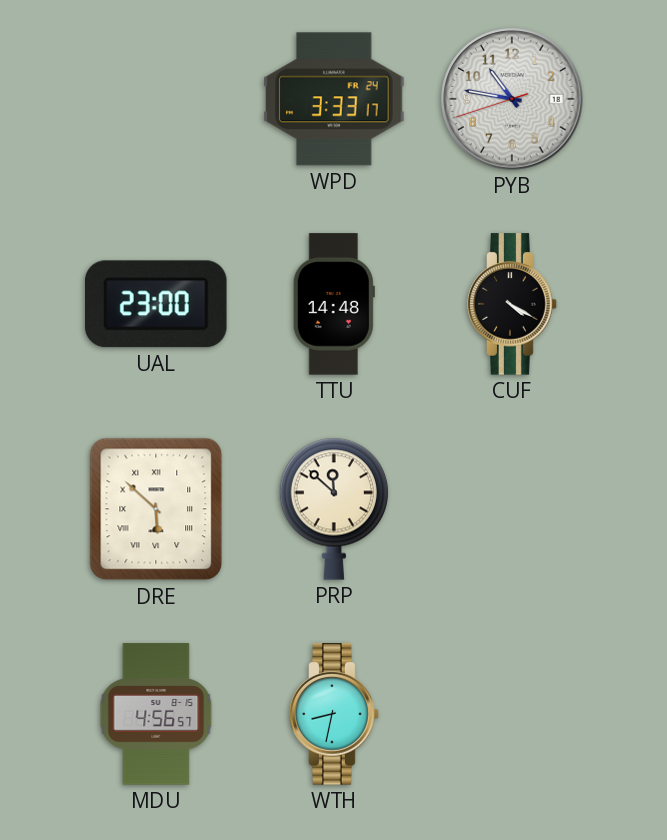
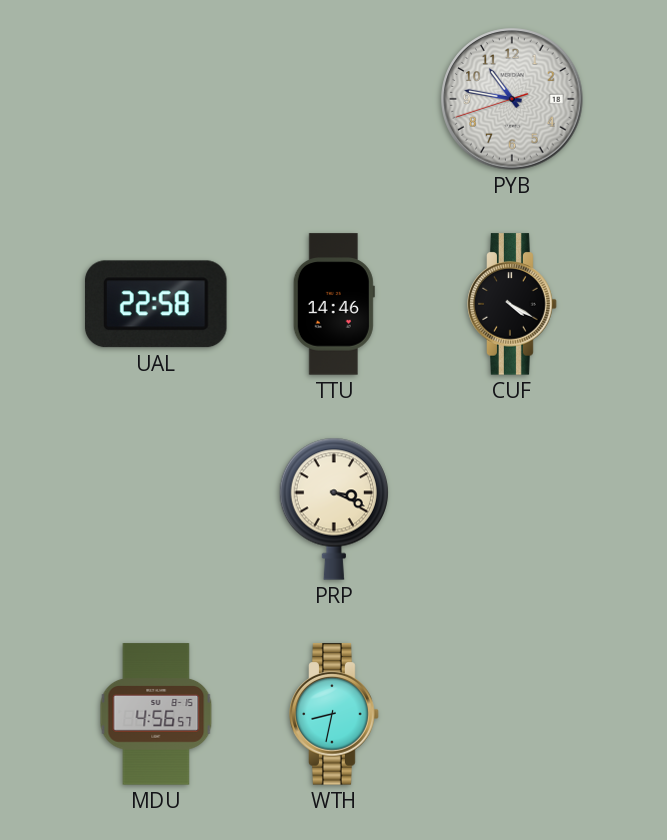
WPD: 3:33 -> none (334, 99)
UAL: 23:00 -> 22:58 (156, 304)
TTU: 14:48 -> 14:46 (334, 304)
DRE: 5:52 -> none (156, 509)
PRP: 11:52 -> 3:19 (334, 509)
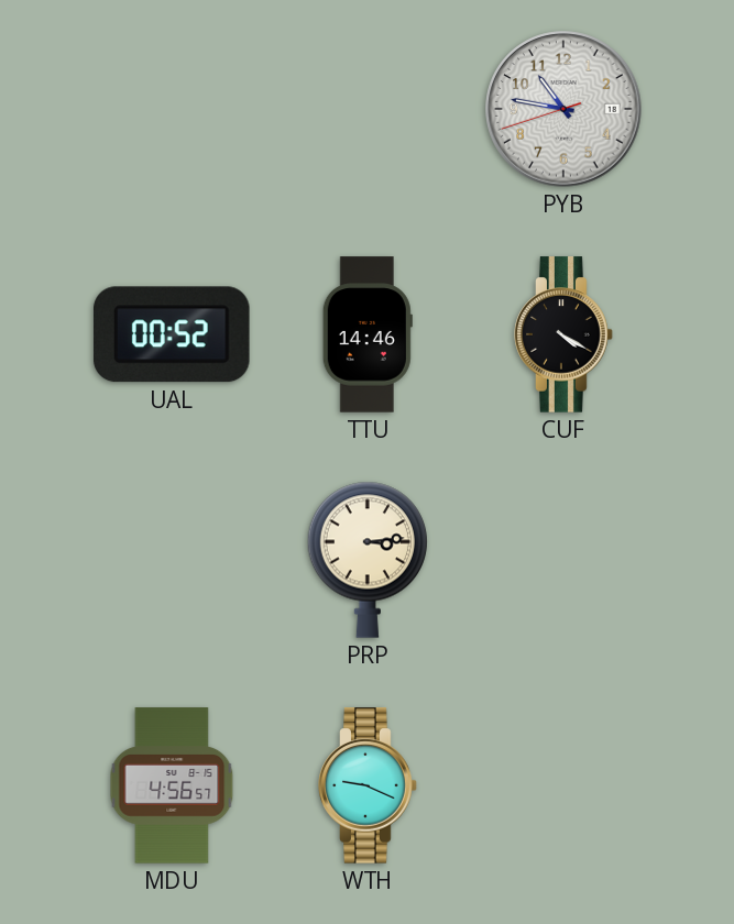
UAL: 22:58 -> 00:52 (172, 334)
PRP: 3:19 -> 3:14 (368, 560)
WTH: 8:32 -> 9:19 (368, 785)
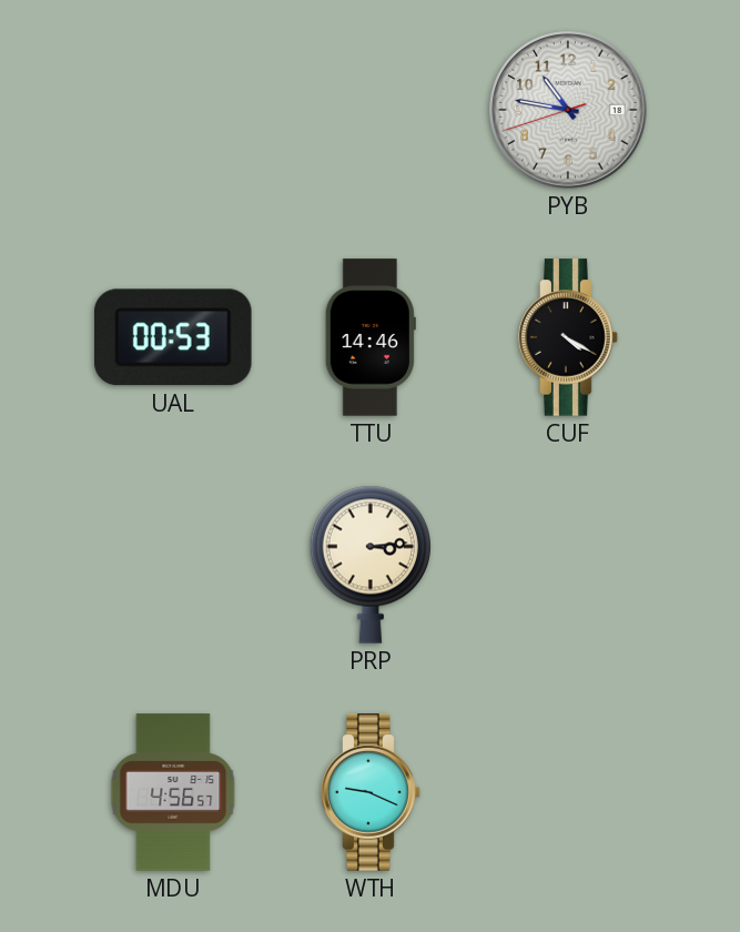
UAL: 00:52 -> 00:53 (173, 337)
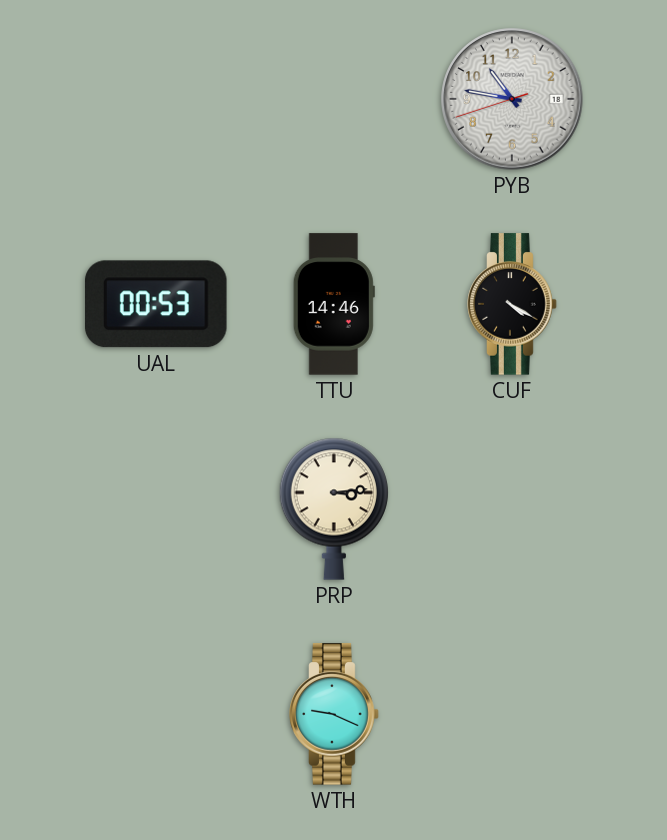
MDU: 4:56 -> none (173, 792)
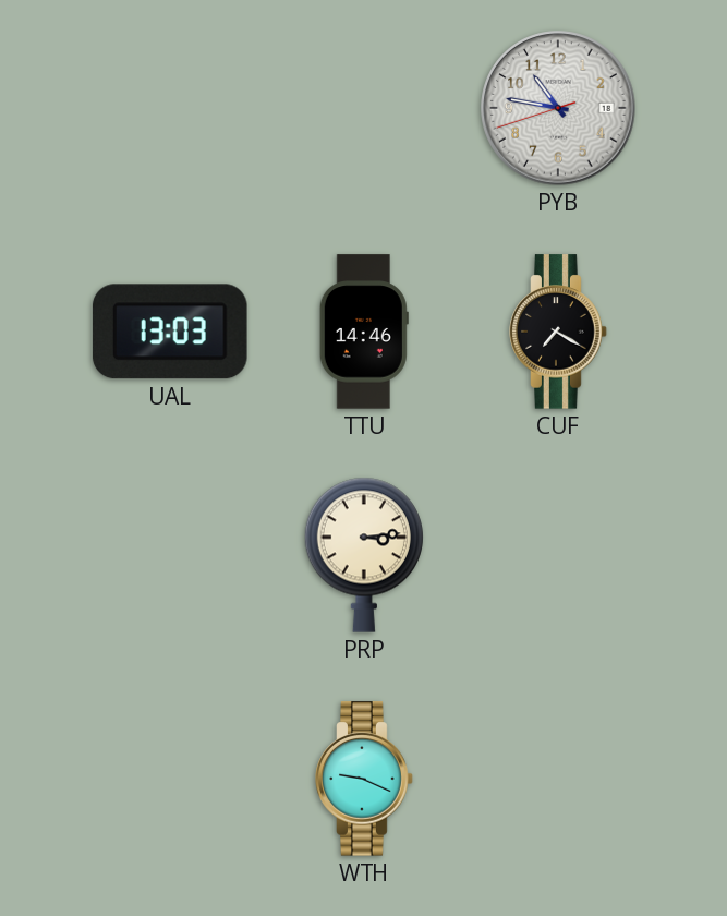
UAL: 00:53 -> 13:03 (170, 332)
CUF: 4:20 -> 7:20 (558, 332)
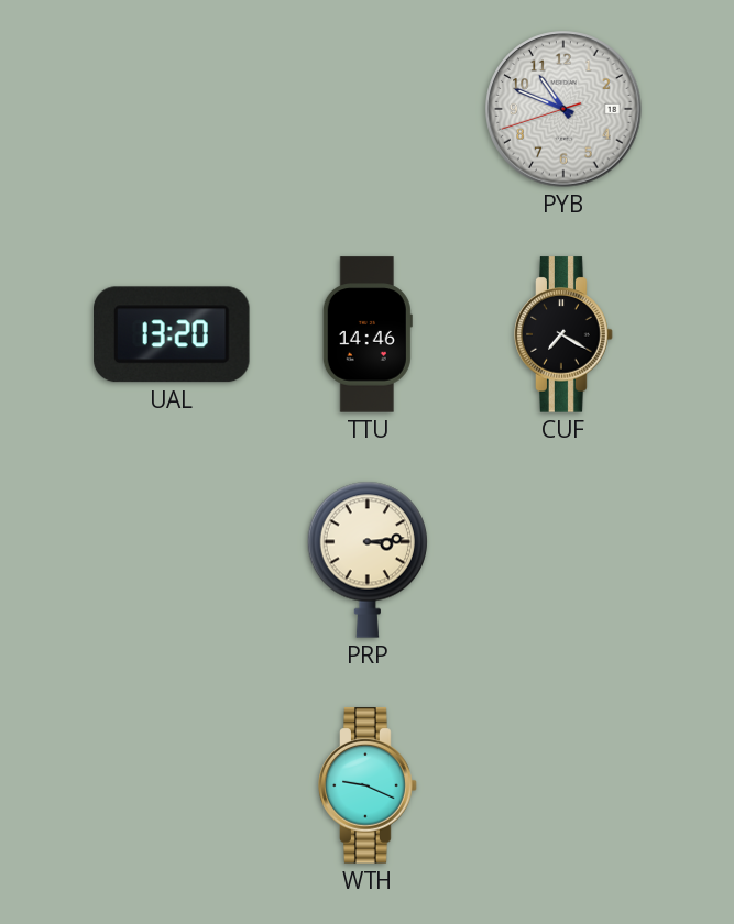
PYB: 10:46 -> 10:48 (563, 109)
UAL: 13:03 -> 13:20 (172, 334)
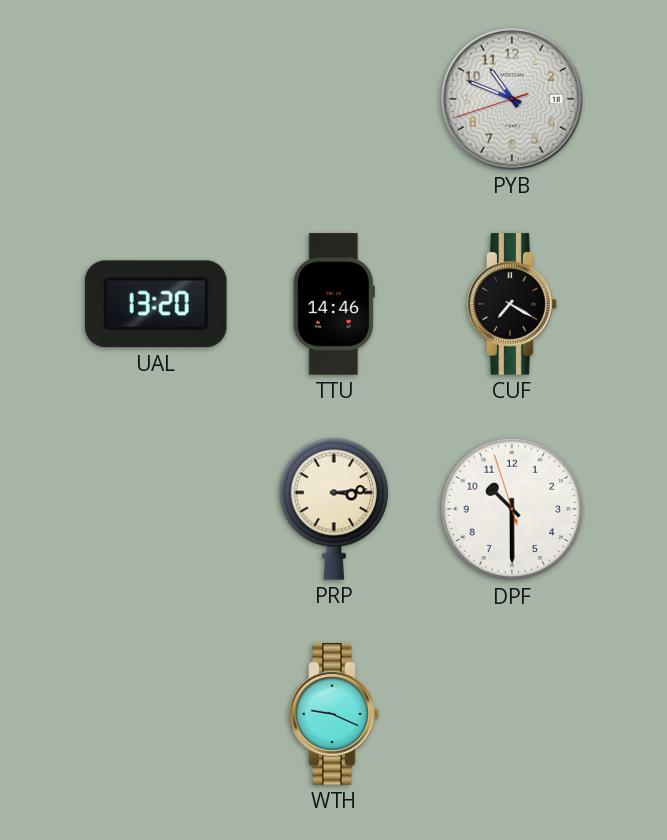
DPF: none -> 10:29 (512, 509)
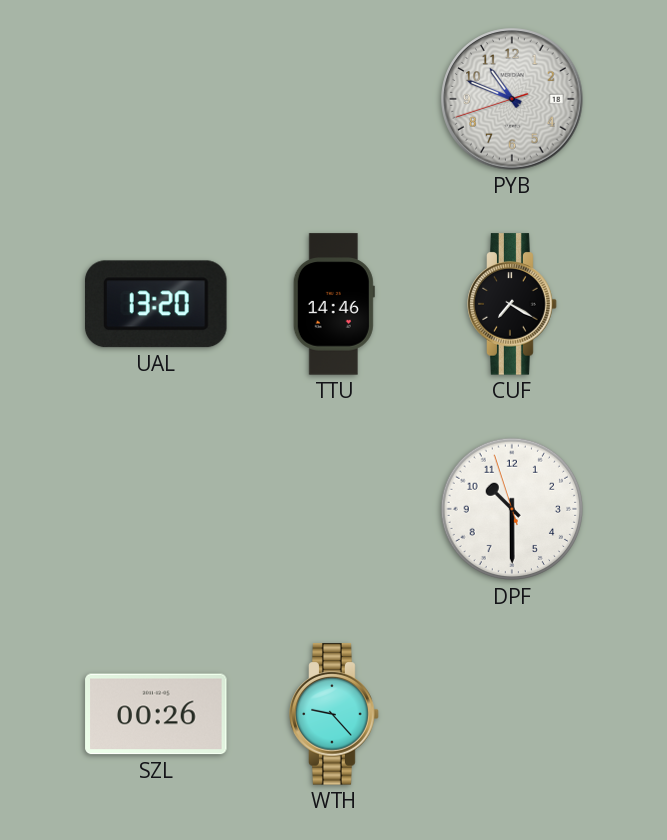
PRP: 3:14 -> none (334, 509)
SZL: none -> 00:26 (156, 714)
WTH: 9:19 -> 9:23 (334, 714)
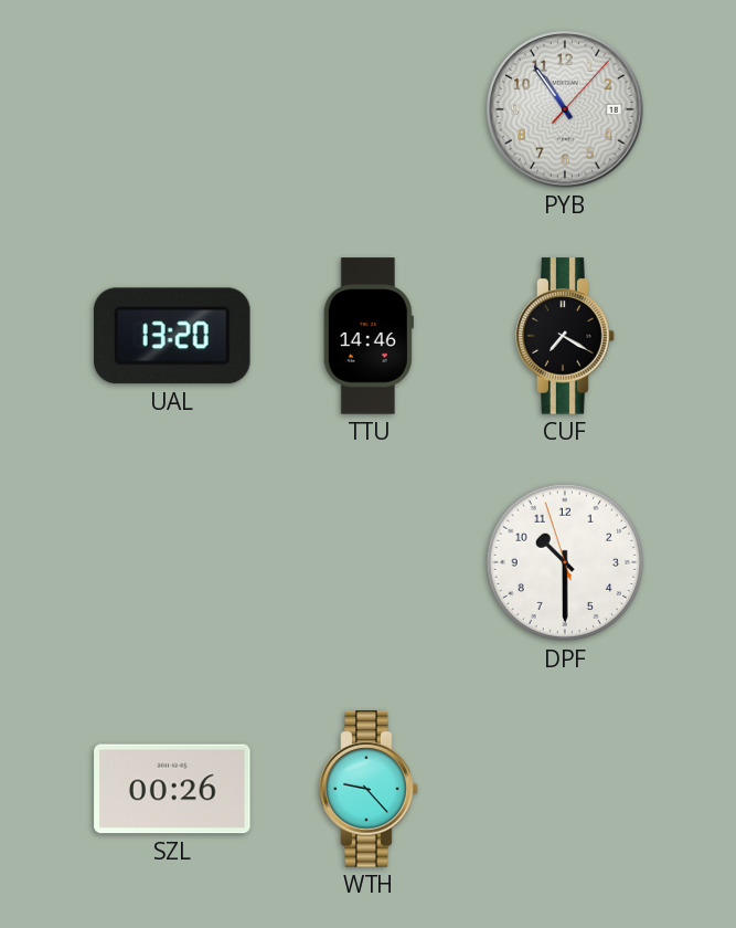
PYB: 10:48 -> 10:54 (565, 109)
